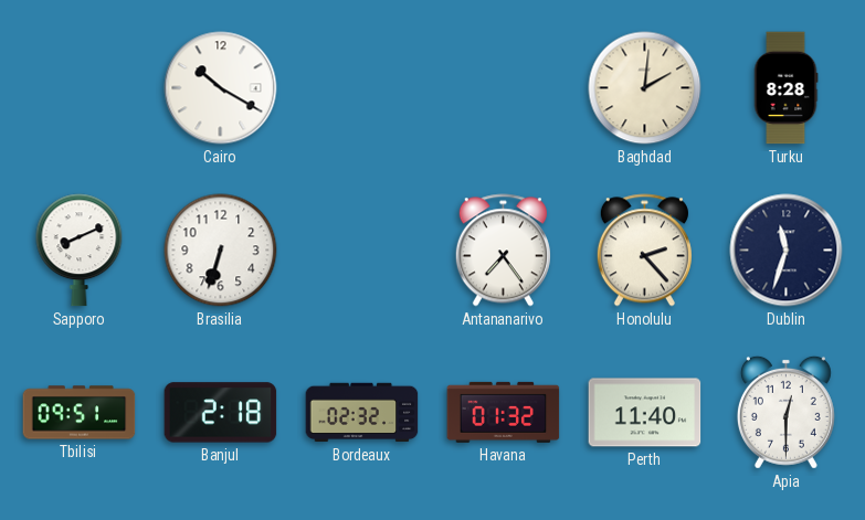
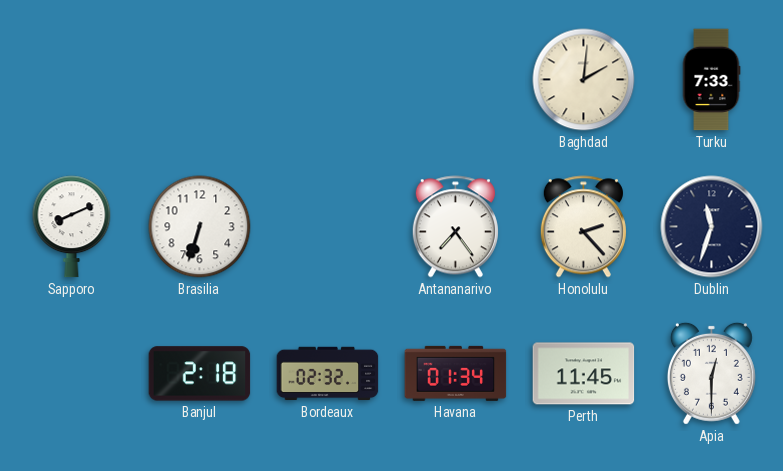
Cairo: 10:20 -> none (221, 88)
Turku: 8:28 -> 7:33 (711, 80)
Tbilisi: 09:51 -> none (80, 413)
Havana: 01:32 -> 01:34 (456, 373)
Perth: 11:40 -> 11:45 (584, 374)
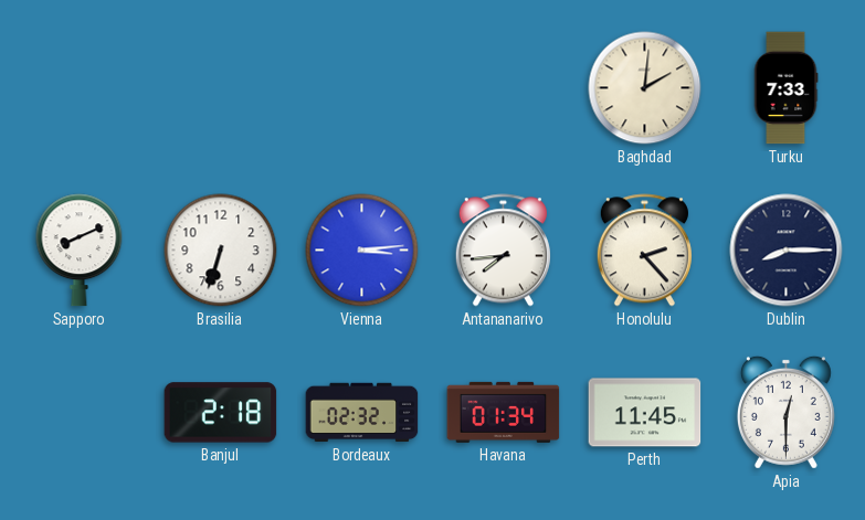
Vienna: none -> 3:14 (362, 251)
Antananarivo: 7:24 -> 7:44 (503, 251)
Dublin: 11:33 -> 8:15 (787, 251)
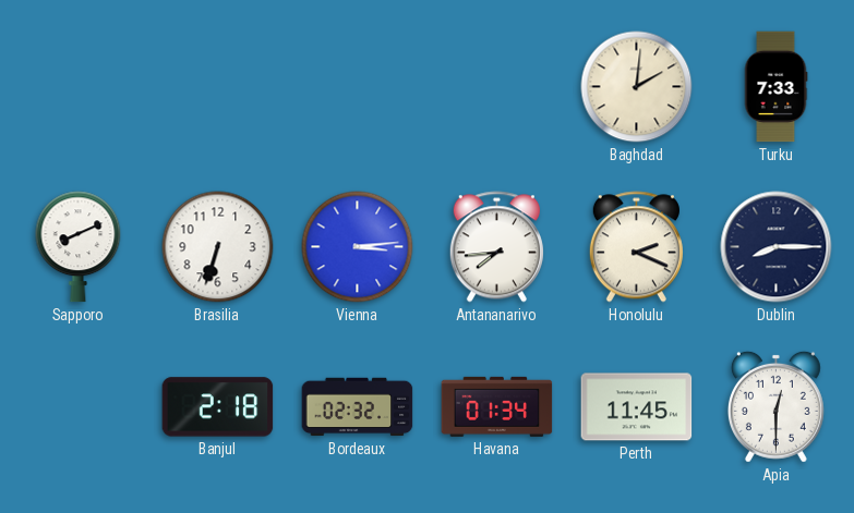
Honolulu: 2:23 -> 2:19 (636, 247)
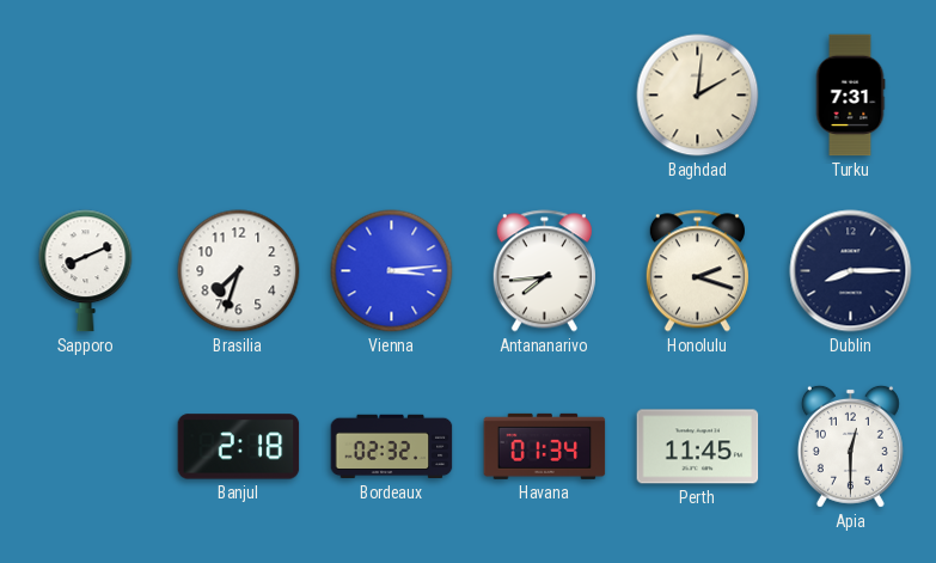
Turku: 7:33 -> 7:31 (850, 96)
Brasilia: 6:33 -> 7:33 (239, 271)
Honolulu: 2:19 -> 2:18 (697, 271)
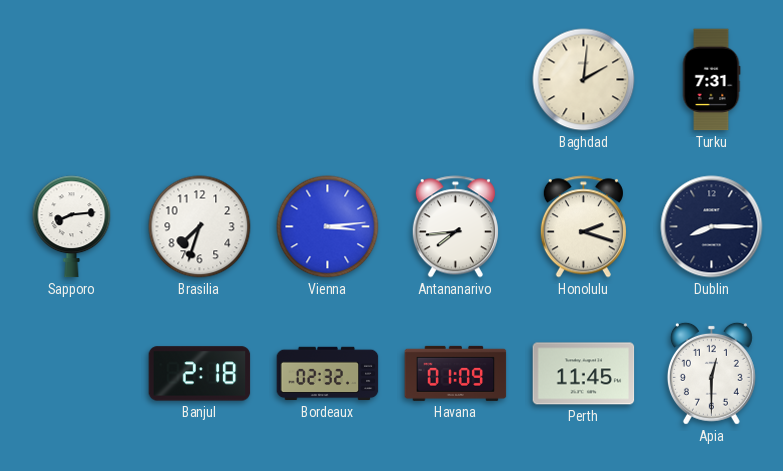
Sapporo: 8:11 -> 8:14 (72, 227)
Havana: 01:34 -> 01:09 (456, 373)
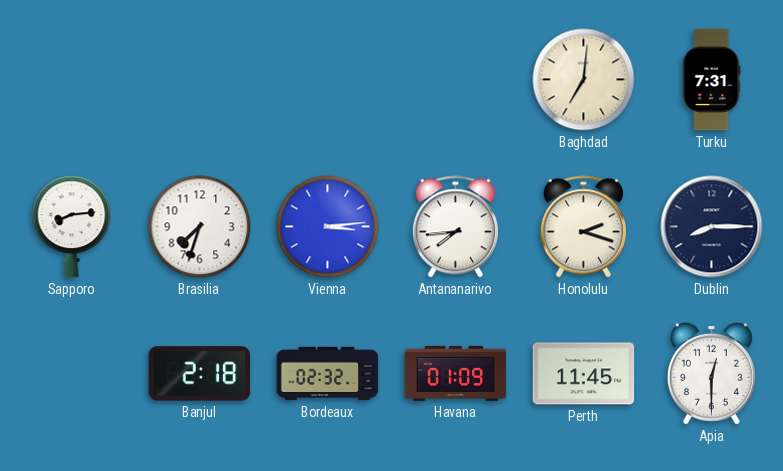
Baghdad: 2:01 -> 7:01 (584, 80)
